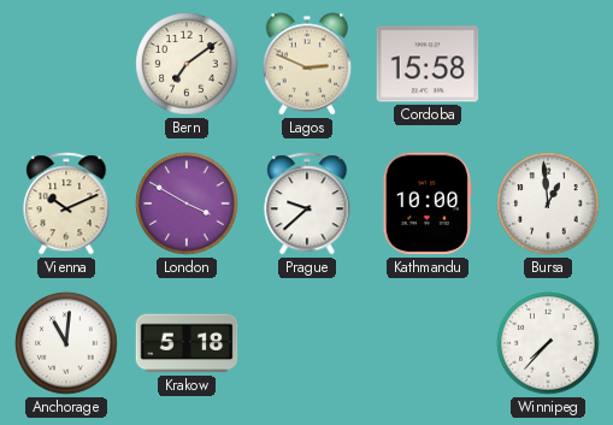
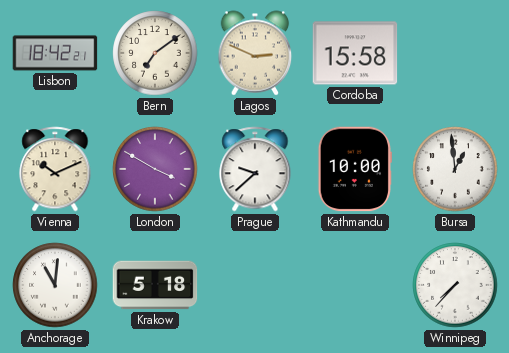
Lisbon: none -> 18:42 (55, 53)
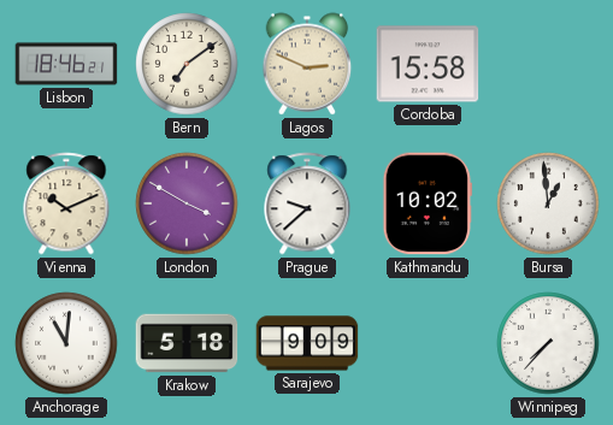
Lisbon: 18:42 -> 18:46 (66, 64)
Kathmandu: 10:00 -> 10:02 (428, 203)
Sarajevo: none -> 9:09 (307, 343)
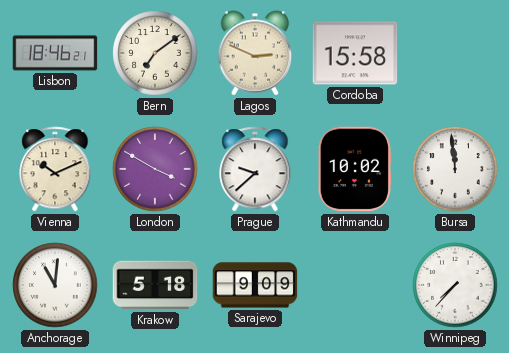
Bursa: 12:59 -> 11:59 (455, 169)
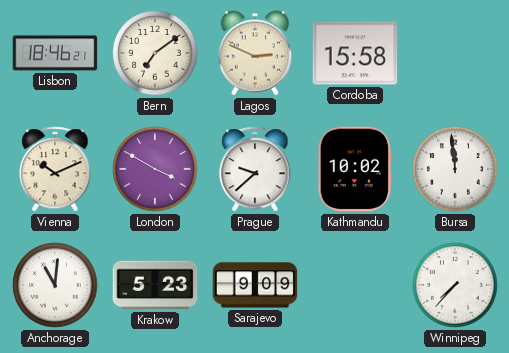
Krakow: 5:18 -> 5:23 (155, 285)
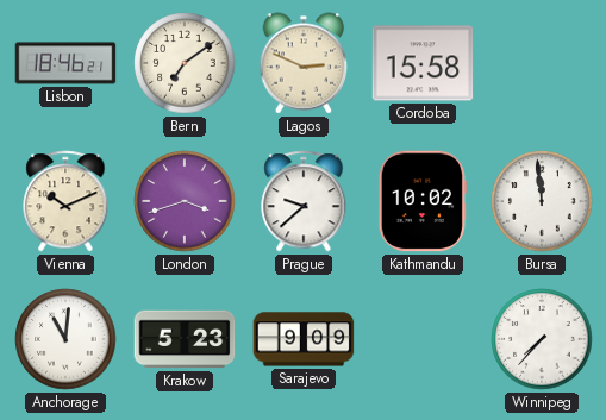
London: 3:50 -> 3:42 (185, 201)
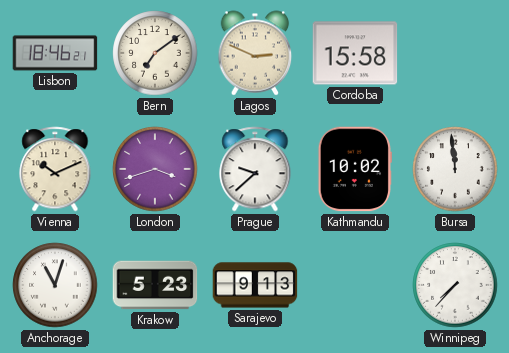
Anchorage: 11:01 -> 11:03 (55, 285)
Sarajevo: 9:09 -> 9:13 (255, 285)
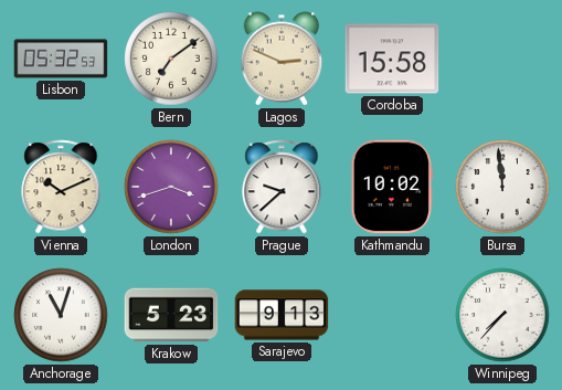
Lisbon: 18:46 -> 05:32 (61, 59)
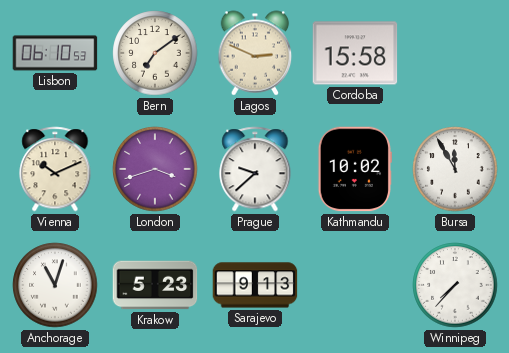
Lisbon: 05:32 -> 06:10 (55, 53)
Bursa: 11:59 -> 11:55 (455, 169)
